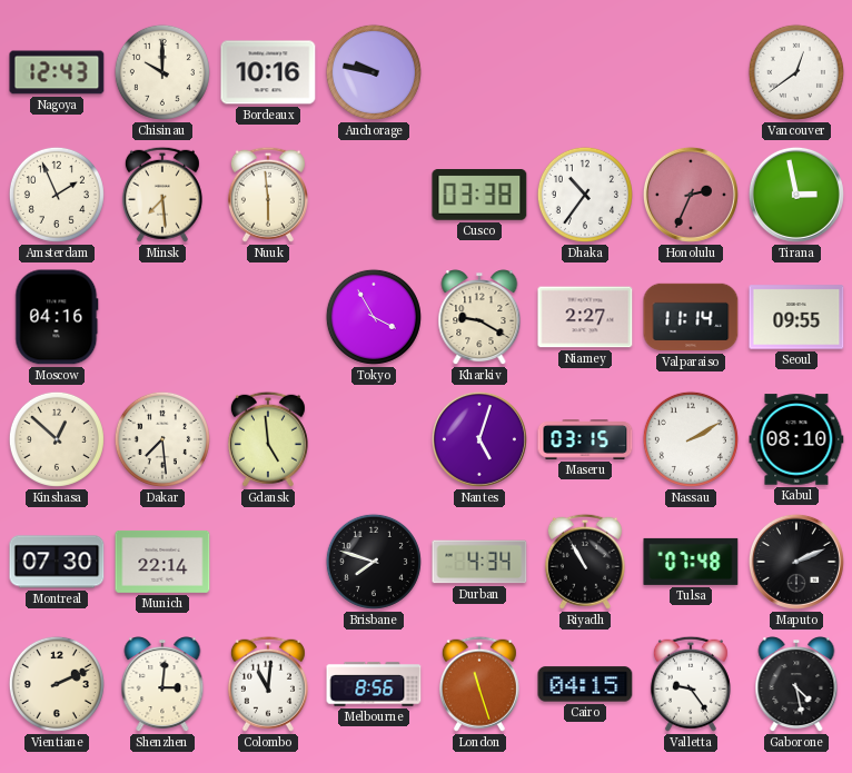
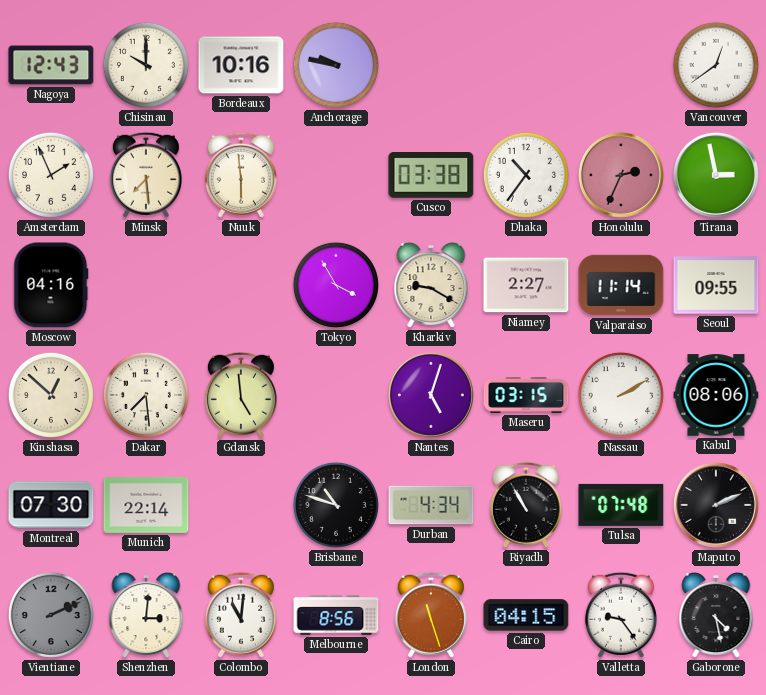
Kabul: 08:10 -> 08:06 (716, 395)
Brisbane: 7:48 -> 10:48 (336, 505)
Vientiane dial: cream -> grey (51, 615)
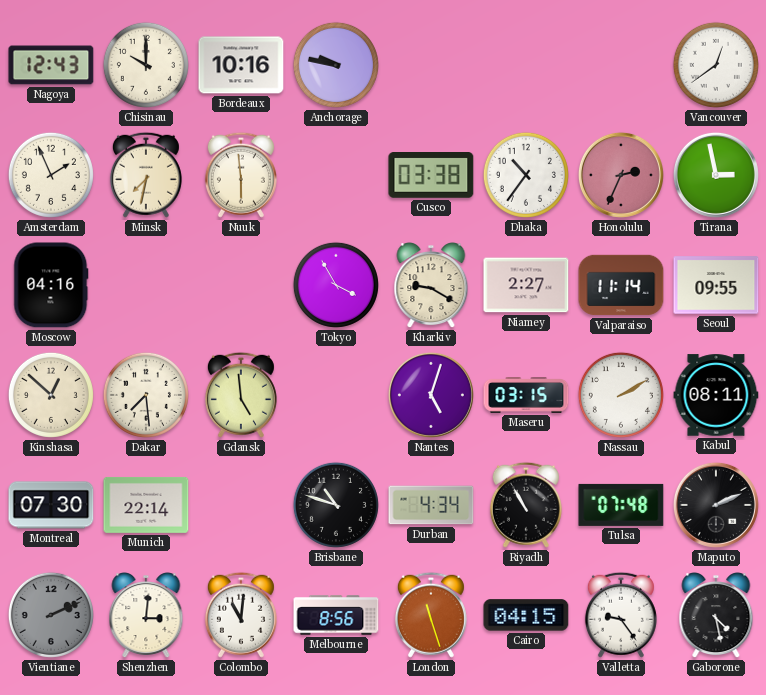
Minsk: 7:29 -> 7:32 (146, 175)
Kabul: 08:06 -> 08:11 (716, 395)
